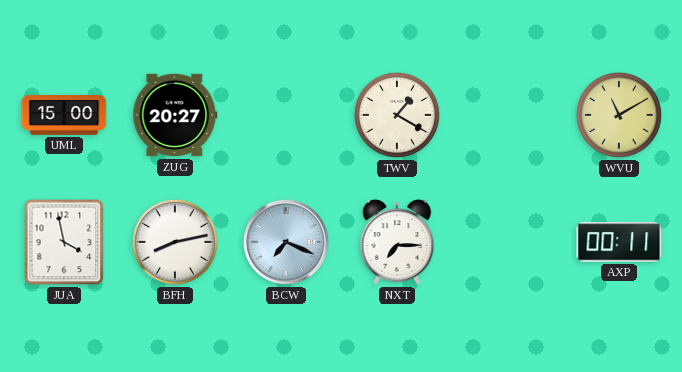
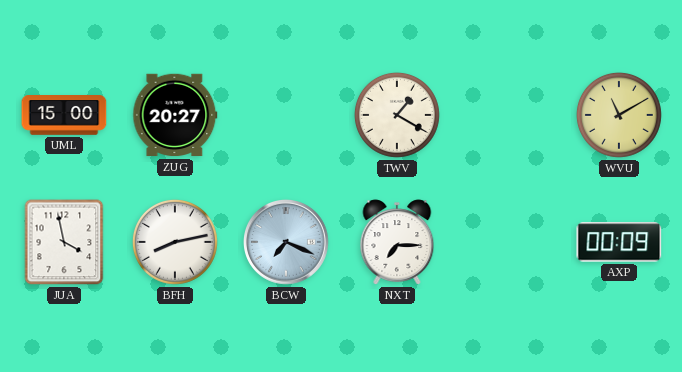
AXP: 00:11 -> 00:09 (619, 242)
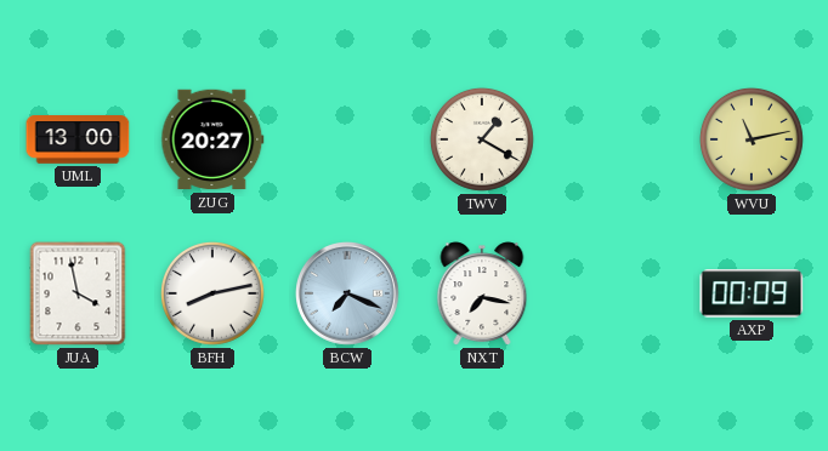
UML: 15:00 -> 13:00 (78, 141)
WVU: 11:10 -> 11:13 (752, 139)
NXT: 7:15 -> 7:17 (482, 293)
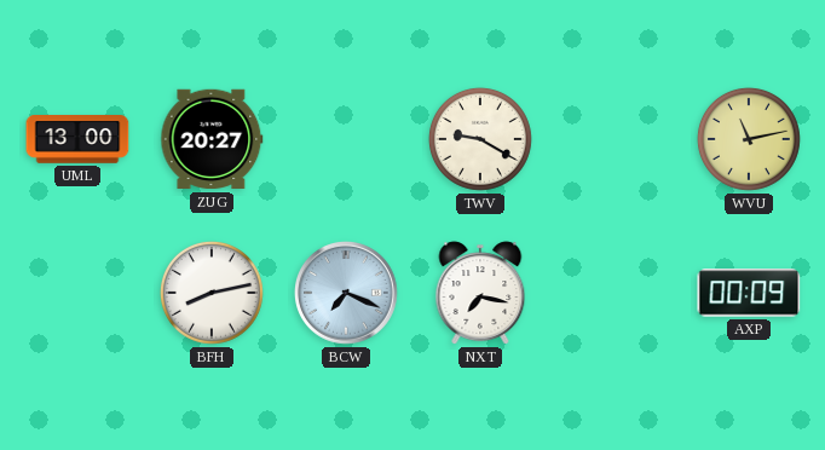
TWV: 1:20 -> 9:20 (480, 139)
JUA: 3:58 -> none (78, 293)
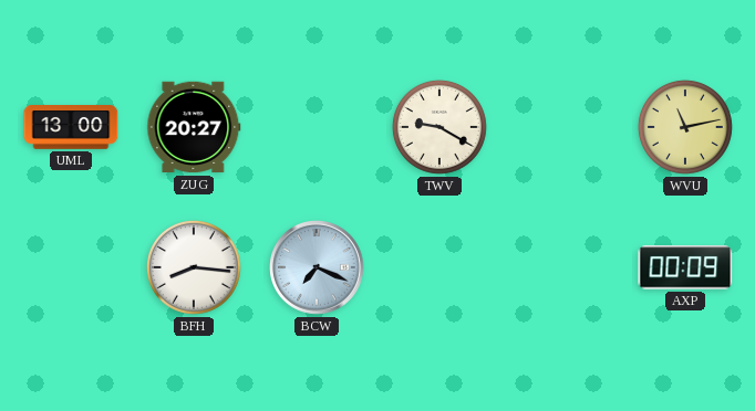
BFH: 8:13 -> 8:16 (194, 267)
NXT: 7:17 -> none (480, 293)
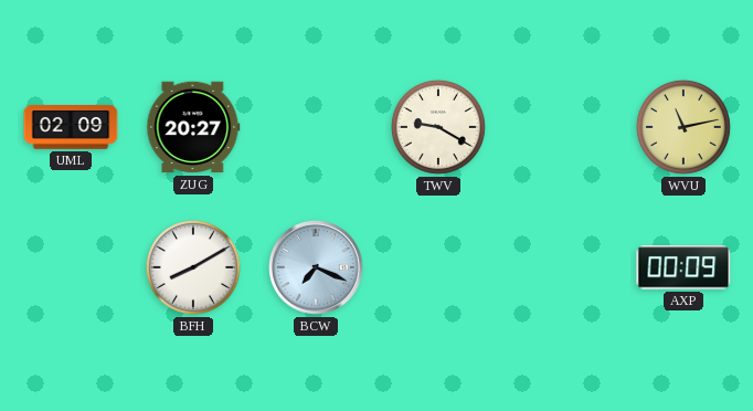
UML: 13:00 -> 02:09 (71, 128)
BFH: 8:16 -> 8:10 (193, 267)
